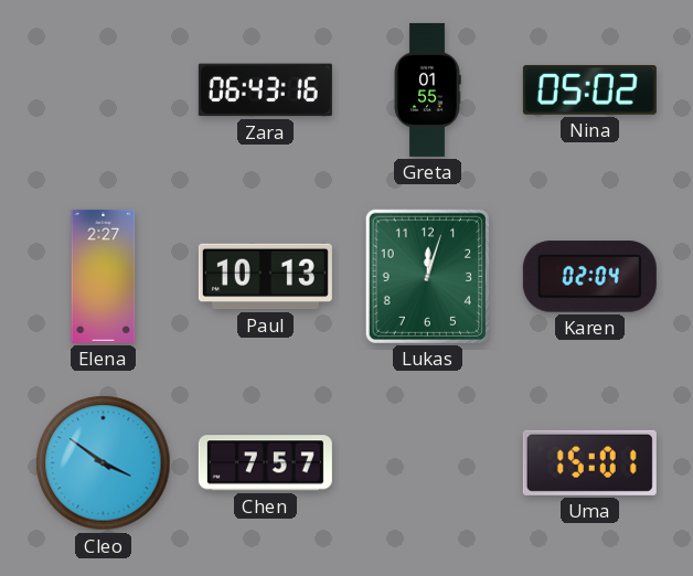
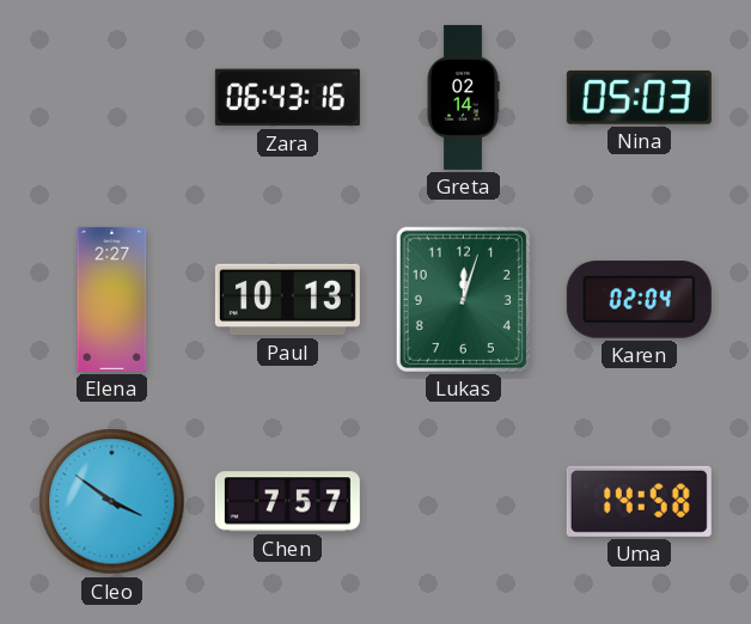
Greta: 01:55 -> 02:14 (463, 97)
Nina: 05:02 -> 05:03 (639, 97)
Uma: 15:01 -> 14:58 (639, 501)
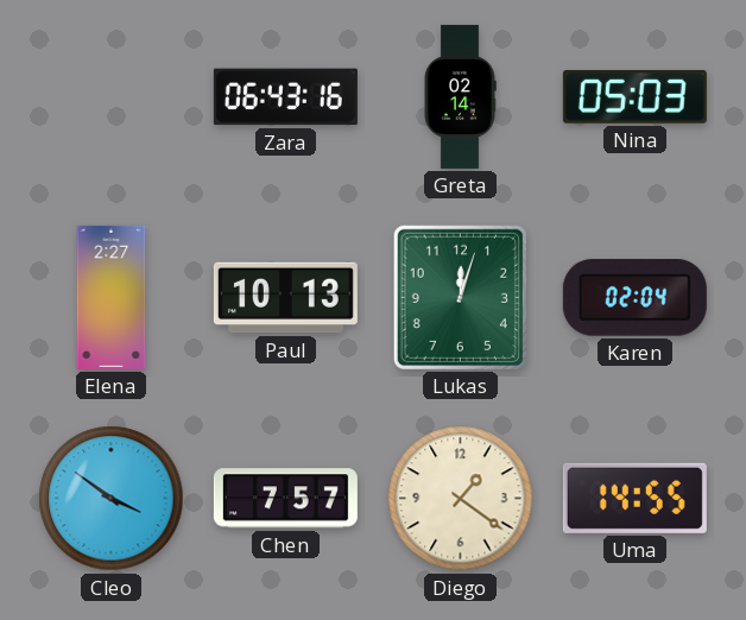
Diego: none -> 1:21 (461, 499)
Uma: 14:58 -> 14:55 (634, 498)
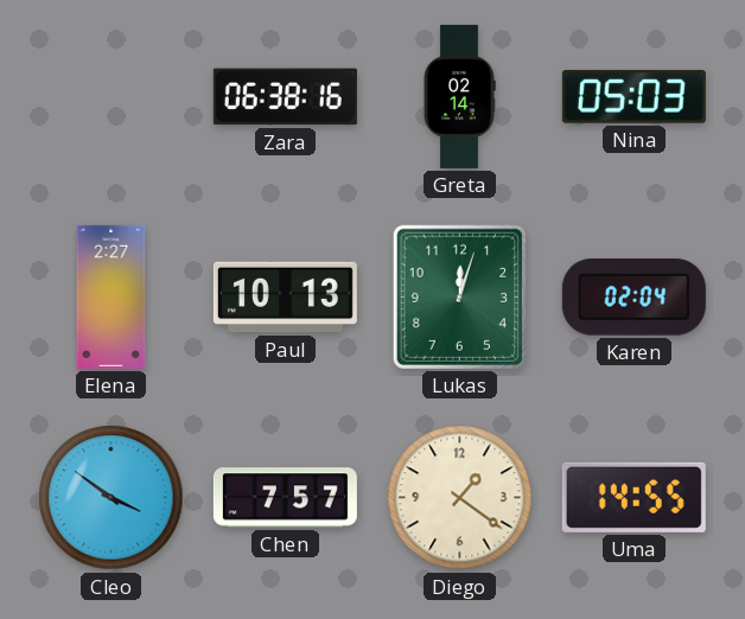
Zara: 06:43 -> 06:38 (285, 97)
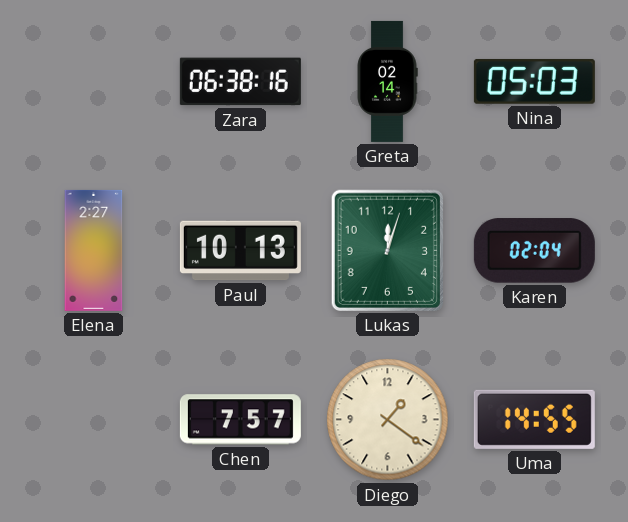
Cleo: 3:51 -> none (112, 498)
